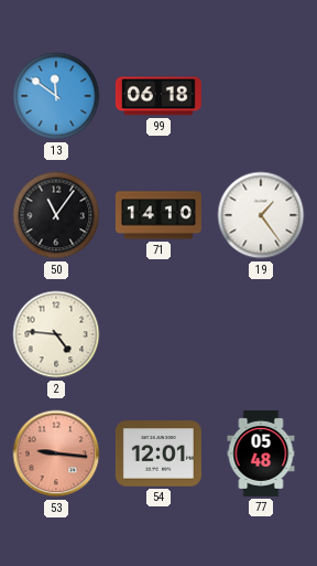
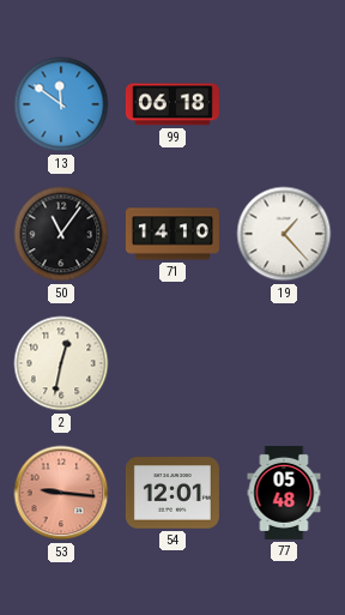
19: 1:24 -> 1:23 (284, 234)
2: 4:46 -> 12:32 (61, 363)
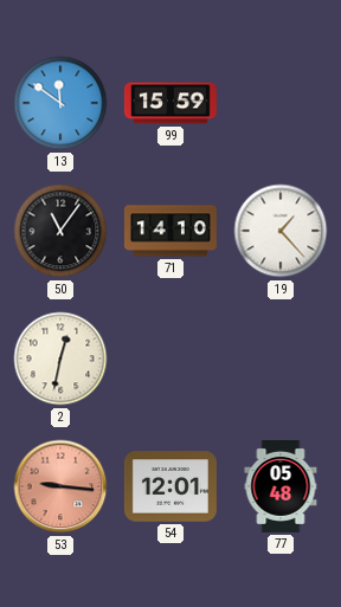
99: 06:18 -> 15:59 (170, 103)
